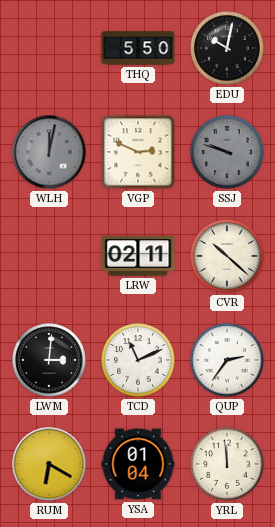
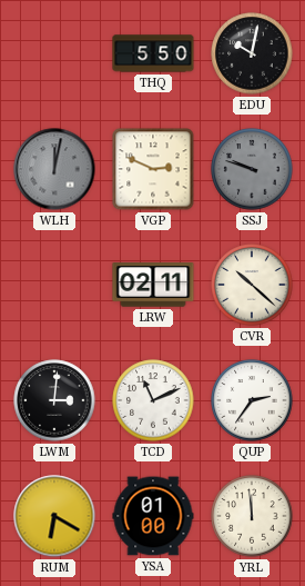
YSA: 01:04 -> 01:00 (153, 516)
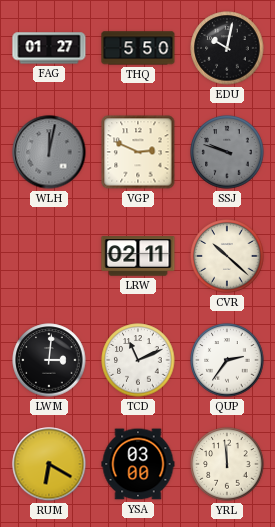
FAG: none -> 01:27 (49, 48)
YSA: 01:00 -> 03:00 (138, 464)
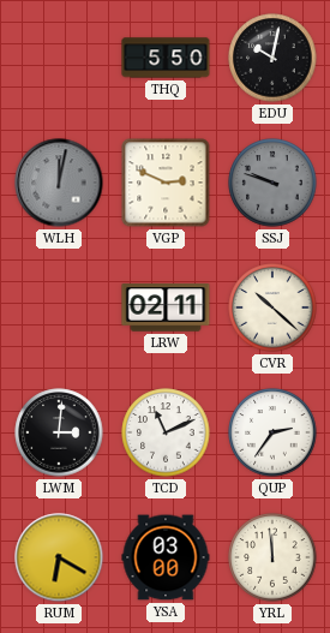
FAG: 01:27 -> none (49, 48)
